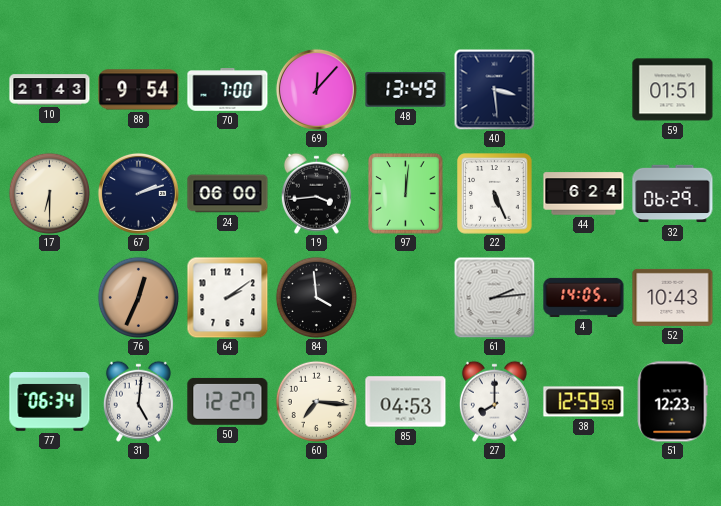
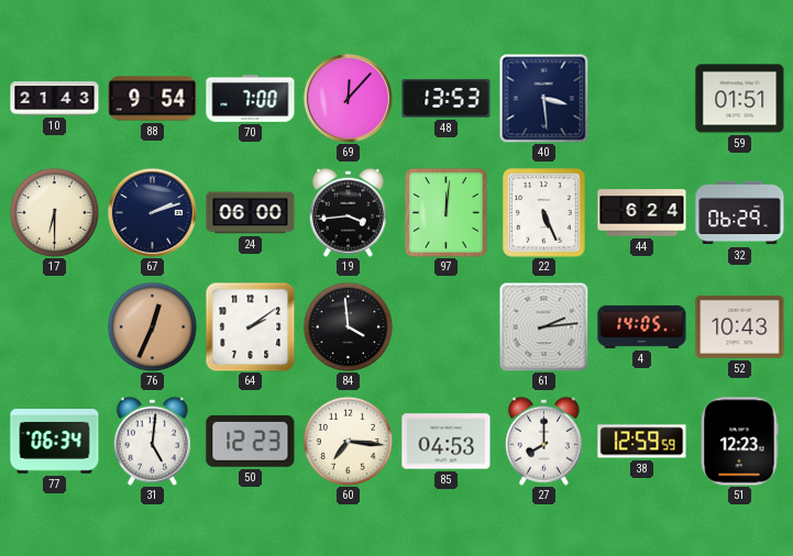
48: 13:49 -> 13:53 (447, 98)
50: 12:27 -> 12:23 (251, 441)
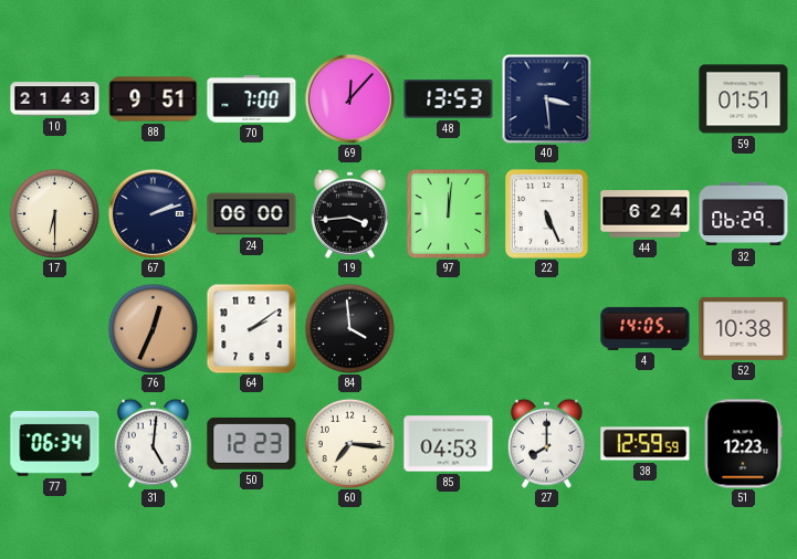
88: 9:54 -> 9:51 (154, 99)
61: 2:14 -> none (543, 326)
52: 10:43 -> 10:38 (744, 328)
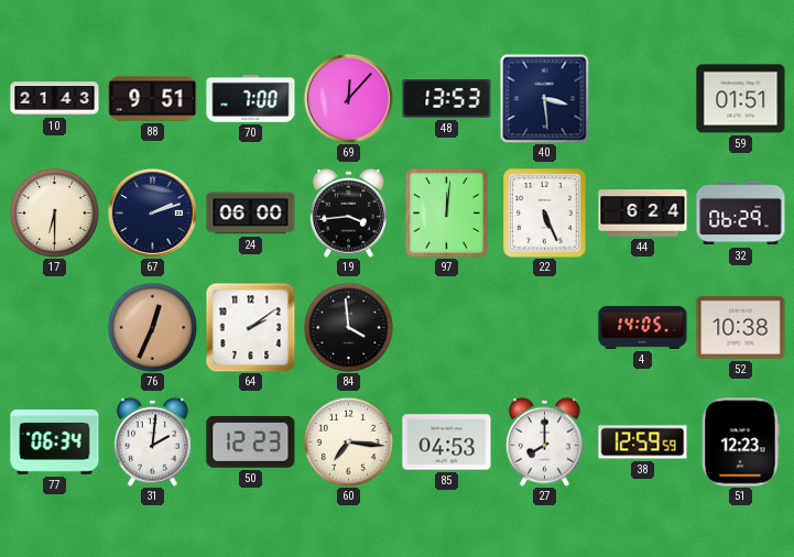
31: 5:01 -> 2:01 (152, 441)
